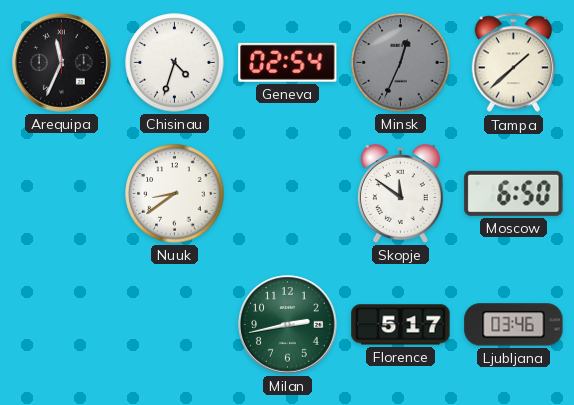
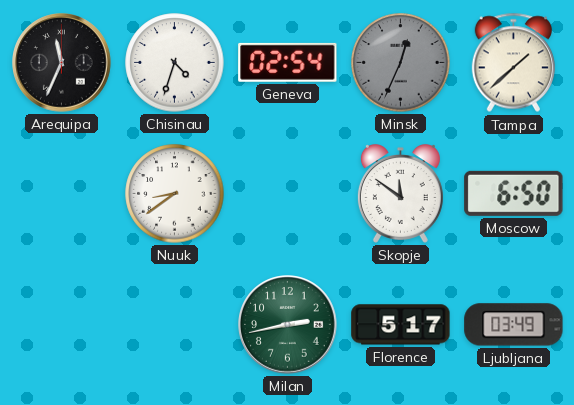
Ljubljana: 03:46 -> 03:49 (514, 325)
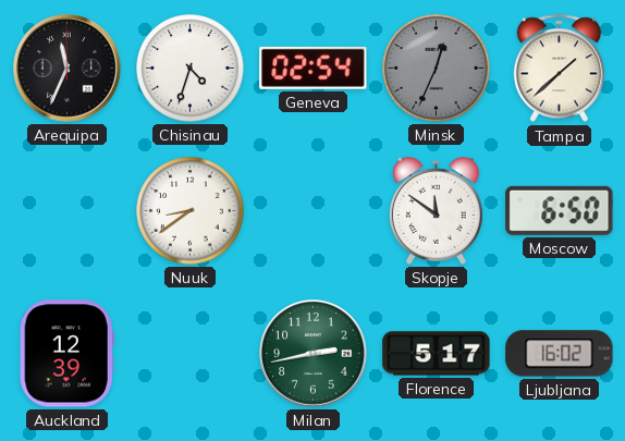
Auckland: none -> 12:39 (66, 354)
Ljubljana: 03:49 -> 16:02 (560, 354)
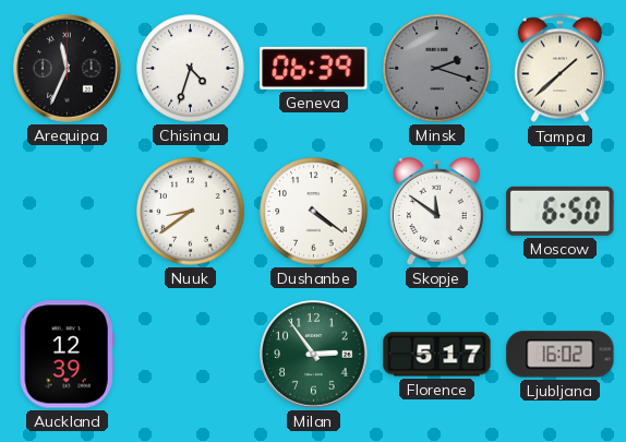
Geneva: 02:54 -> 06:39 (314, 68)
Minsk: 12:34 -> 2:18 (437, 69)
Dushanbe: none -> 4:21 (314, 212)
Milan: 2:43 -> 2:54 (314, 355)
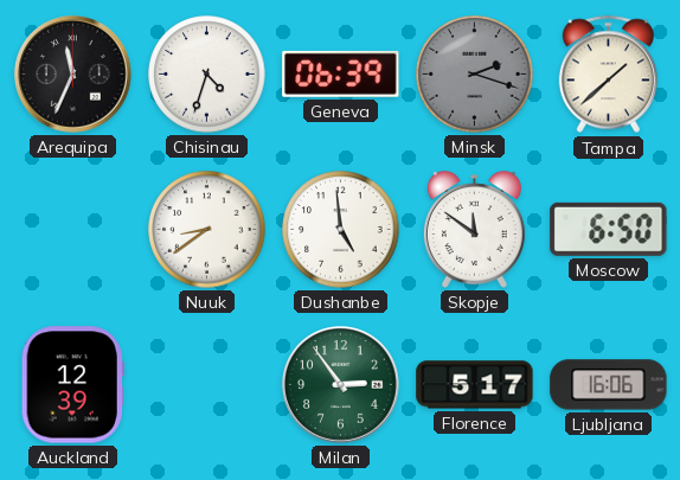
Dushanbe: 4:21 -> 4:59 (341, 230)
Ljubljana: 16:02 -> 16:06 (609, 385)
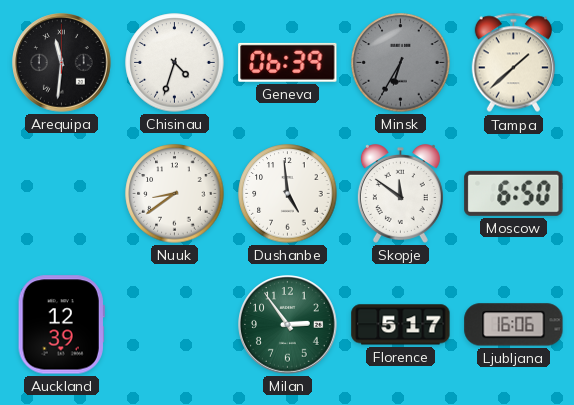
Arequipa: 11:34 -> 11:31 (62, 63)
Minsk: 2:18 -> 6:35 (401, 63)
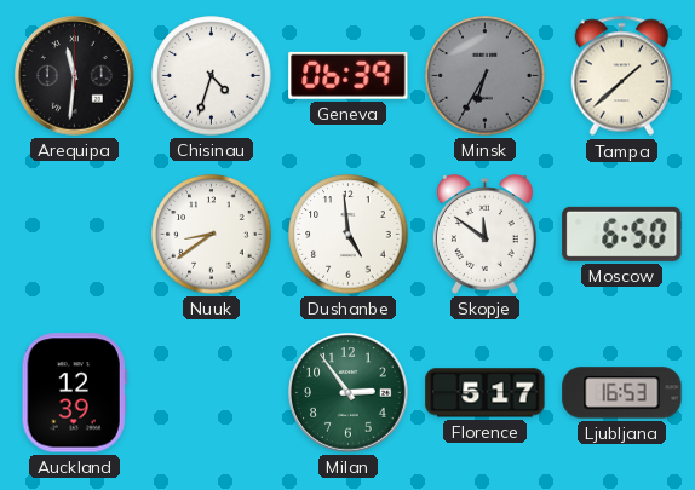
Ljubljana: 16:06 -> 16:53 (622, 393)
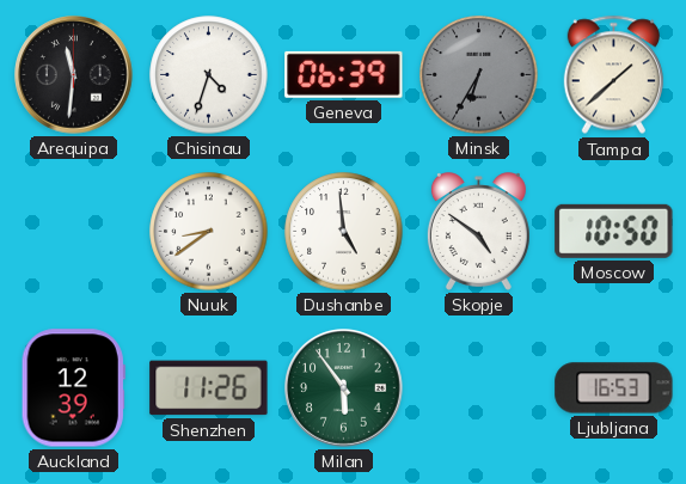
Skopje: 11:51 -> 4:51 (478, 232)
Moscow: 6:50 -> 10:50 (614, 231)
Shenzhen: none -> 11:26 (209, 388)
Milan: 2:54 -> 5:54 (344, 388)
Florence: 5:17 -> none (486, 393)
